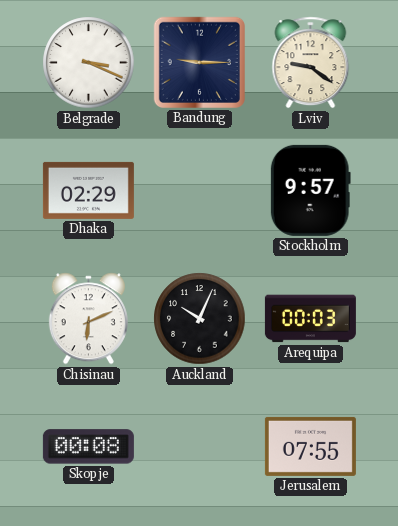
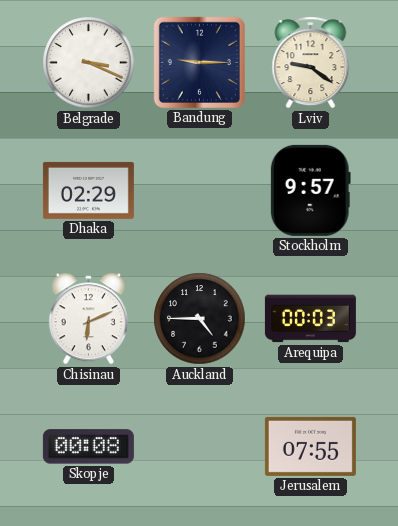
Auckland: 10:04 -> 4:45 (200, 319)
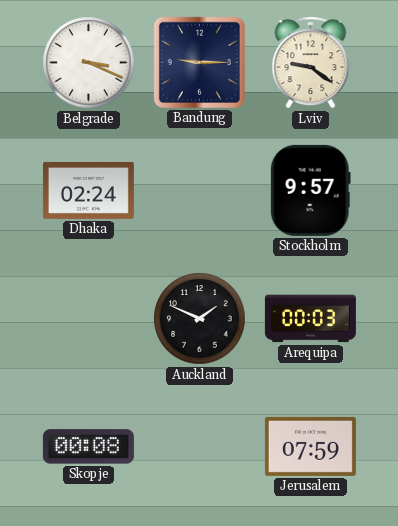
Dhaka: 02:29 -> 02:24 (88, 190)
Chisinau: 6:11 -> none (88, 319)
Auckland: 4:45 -> 1:49 (200, 319)
Jerusalem: 07:55 -> 07:59 (310, 446)
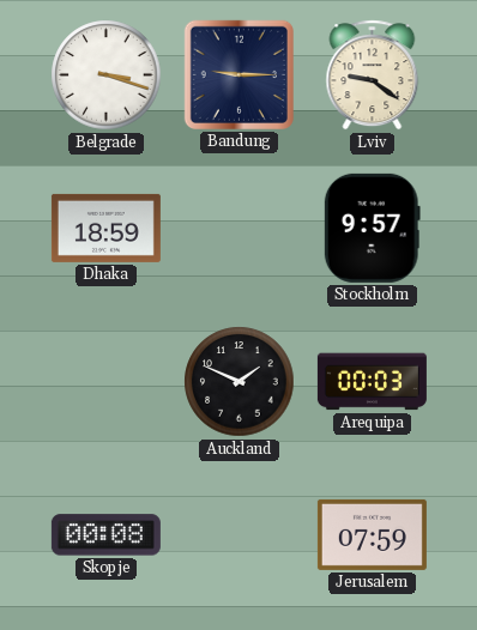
Belgrade: 3:19 -> 3:18 (107, 75)
Dhaka: 02:24 -> 18:59 (105, 228)
